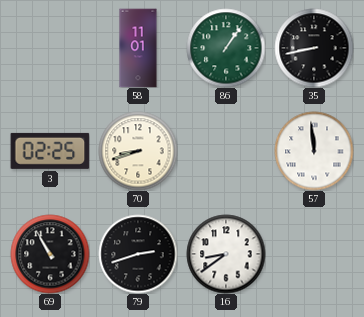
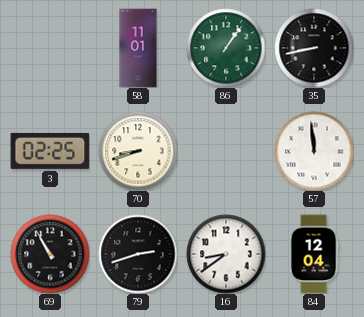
84: none -> 12:04 (314, 254)
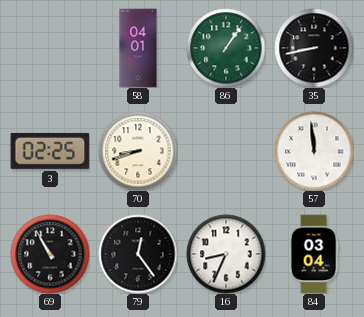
58: 11:01 -> 04:01 (138, 48)
79: 2:42 -> 12:24 (138, 254)
16: 8:39 -> 8:34 (226, 254)
84: 12:04 -> 03:04 (314, 254)
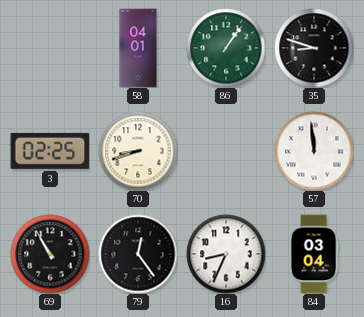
35: 8:43 -> 8:48 (314, 48)
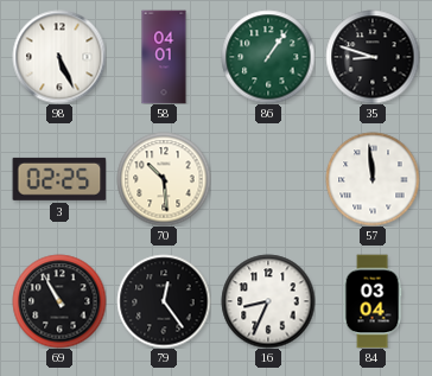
98: none -> 5:26 (59, 57)
70: 8:42 -> 10:29 (164, 179)
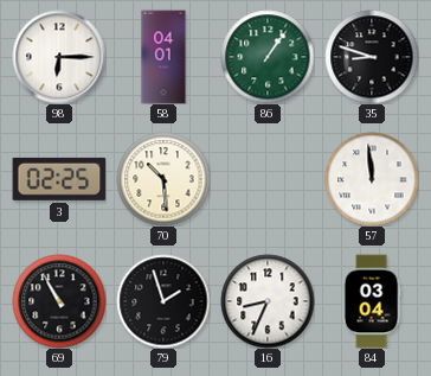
98: 5:26 -> 6:15 (59, 57)
79: 12:24 -> 1:57 (163, 301)
